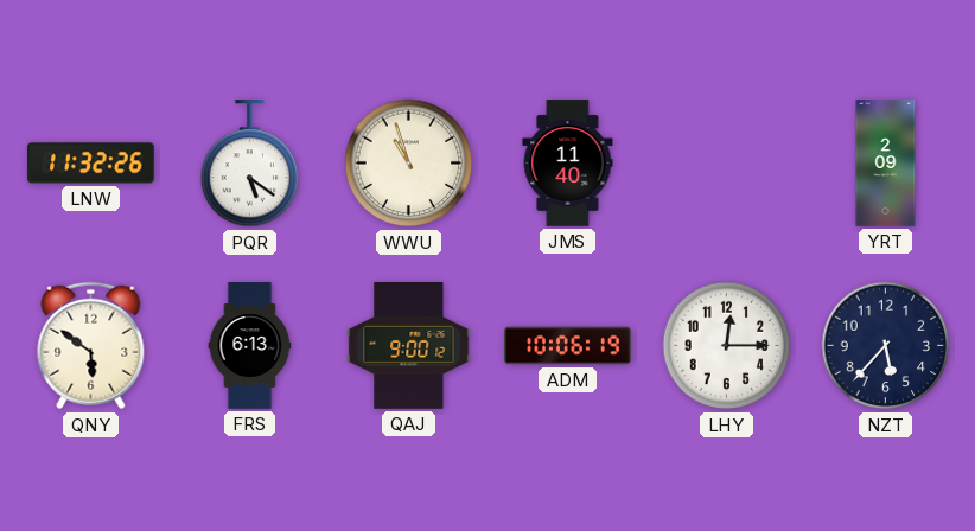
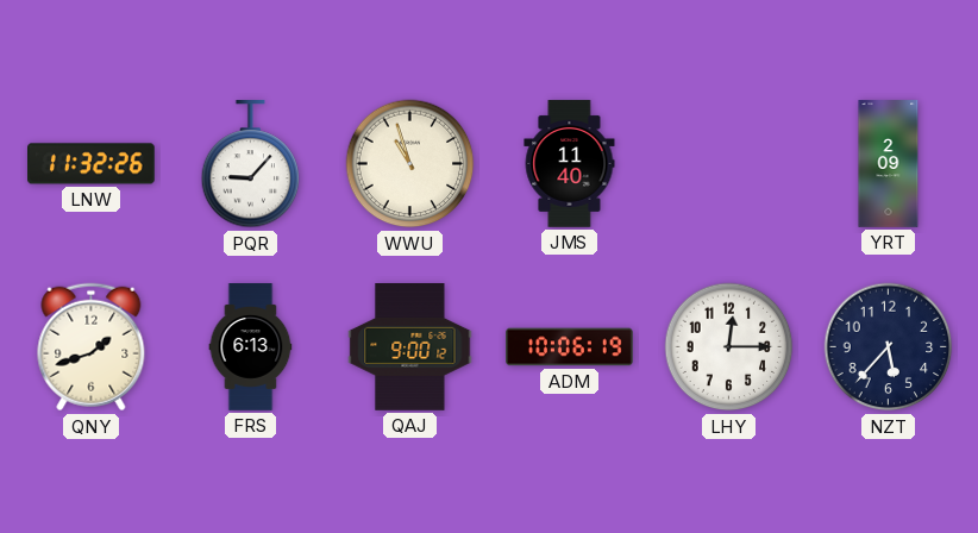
PQR: 5:21 -> 9:07 (251, 165)
QNY: 5:51 -> 1:42 (92, 347)
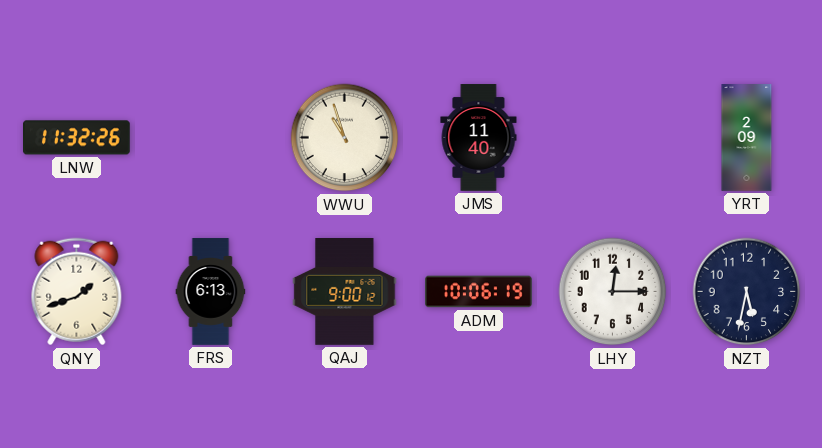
PQR: 9:07 -> none (251, 165)
NZT: 5:37 -> 5:32 (747, 292)
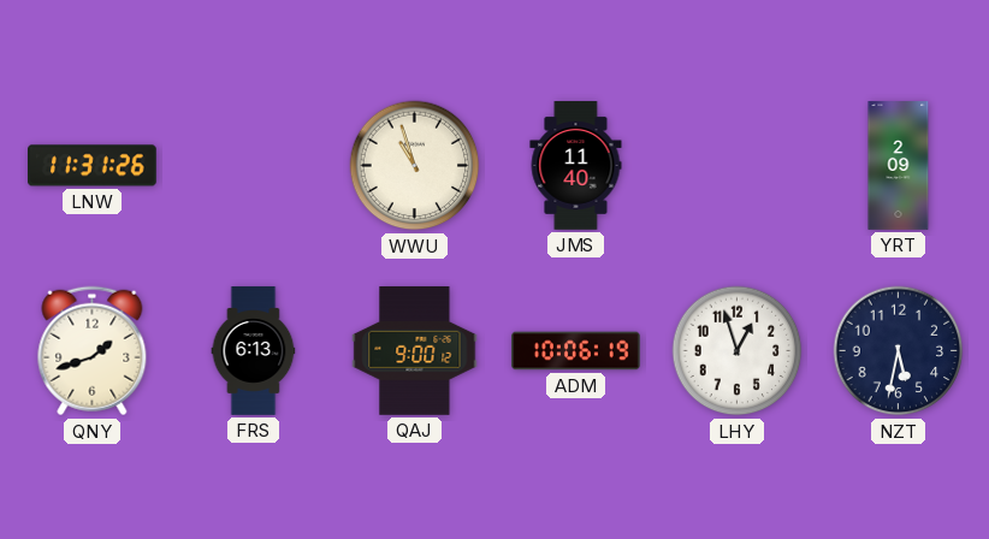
LNW: 11:32 -> 11:31 (93, 166)
LHY: 12:15 -> 12:57 (738, 351)
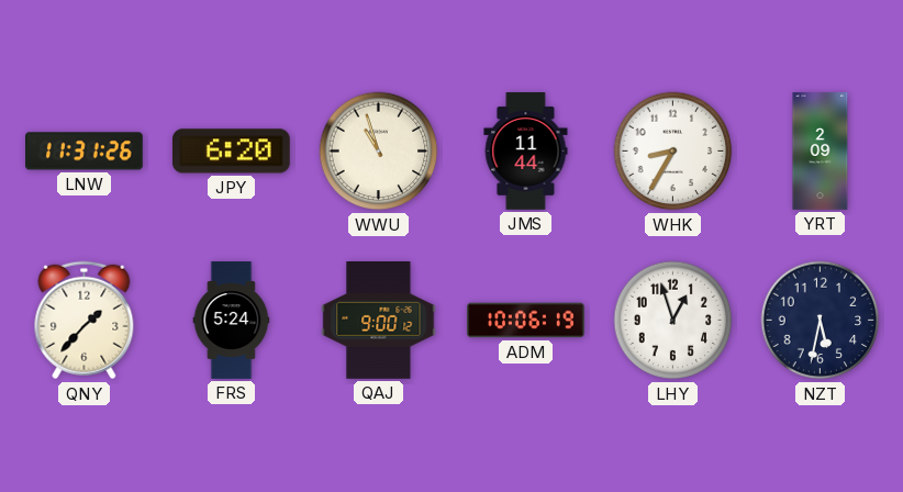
JPY: none -> 6:20 (231, 152)
JMS: 11:40 -> 11:44 (526, 152)
WHK: none -> 8:35 (673, 152)
QNY: 1:42 -> 1:37 (85, 321)
FRS: 6:13 -> 5:24 (232, 321)
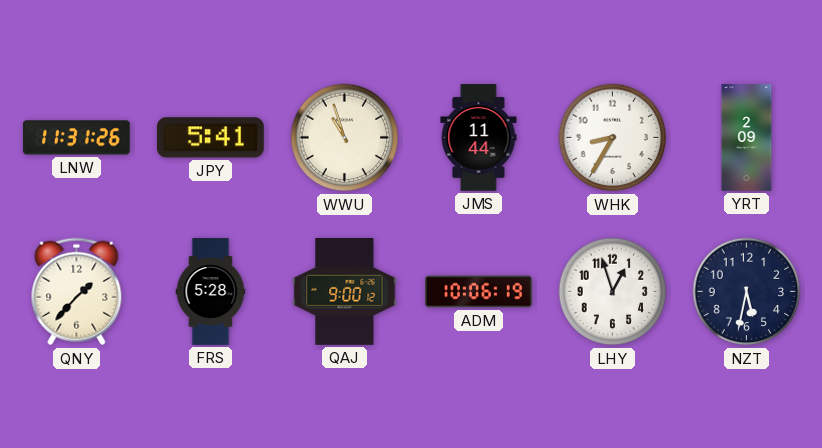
JPY: 6:20 -> 5:41 (210, 138)
FRS: 5:24 -> 5:28 (211, 292)
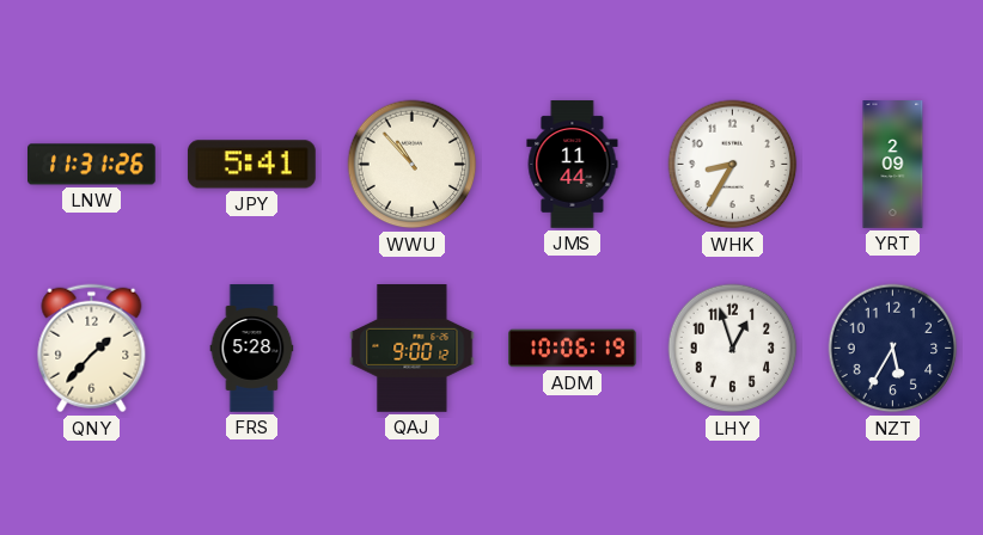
WWU: 10:57 -> 10:53 (413, 165)
NZT: 5:32 -> 5:35 (893, 349)
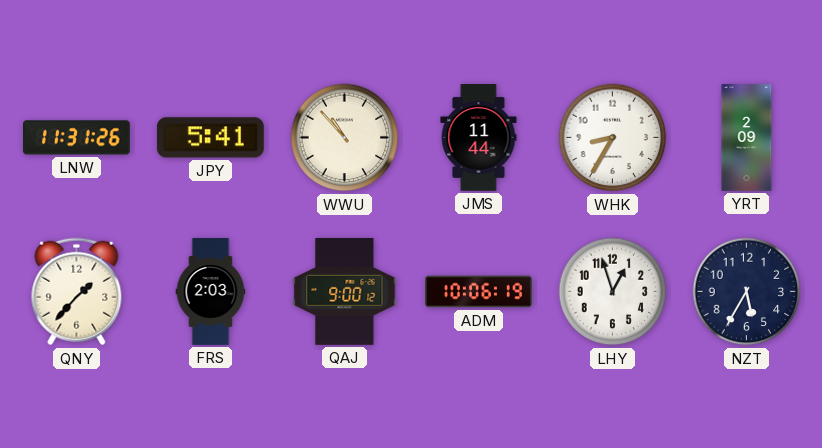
FRS: 5:28 -> 2:03 (211, 292)
